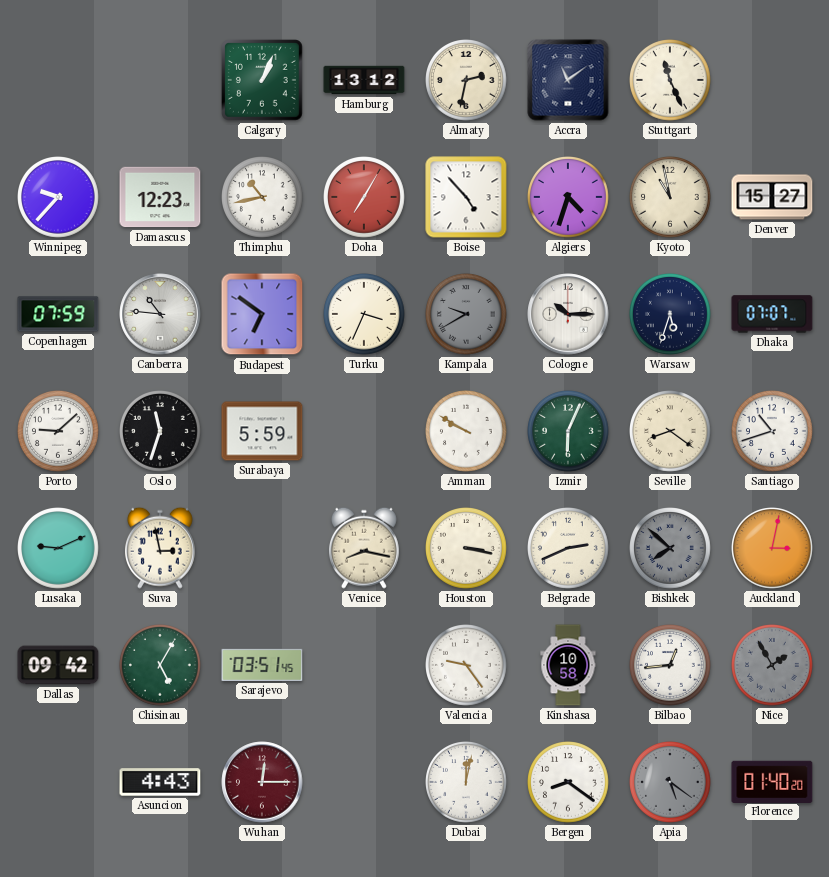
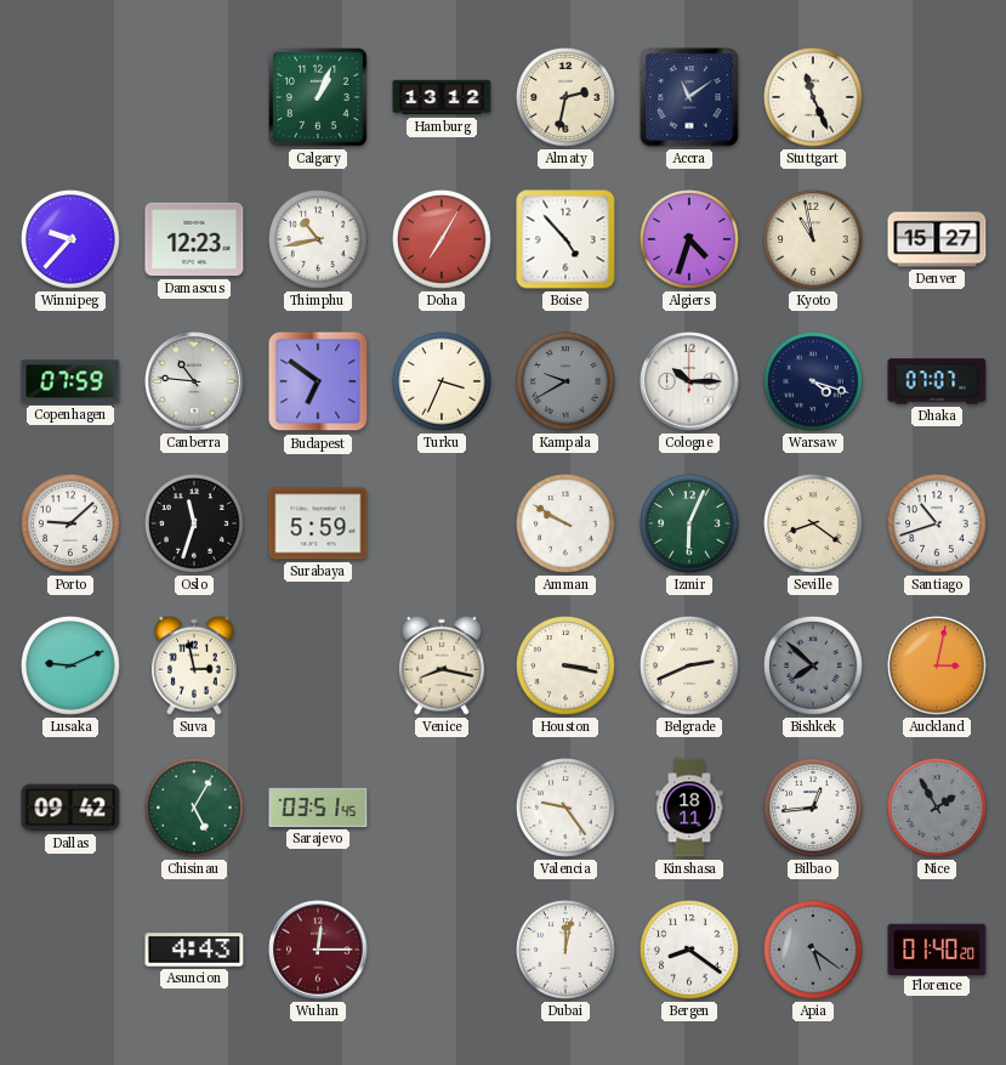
Warsaw: 5:33 -> 4:18 (814, 383)
Kinshasa: 10:58 -> 18:11 (689, 808)
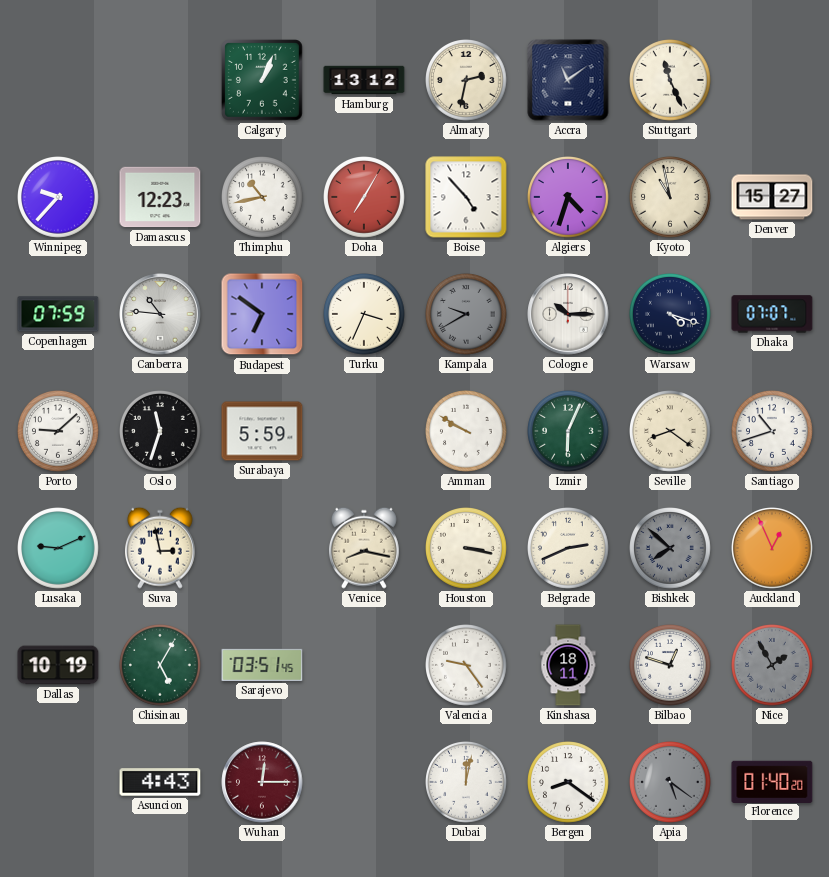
Auckland: 3:02 -> 12:56 (773, 549)
Dallas: 09:42 -> 10:19 (58, 665)
Bilbao: 12:44 -> 12:48 (671, 666)
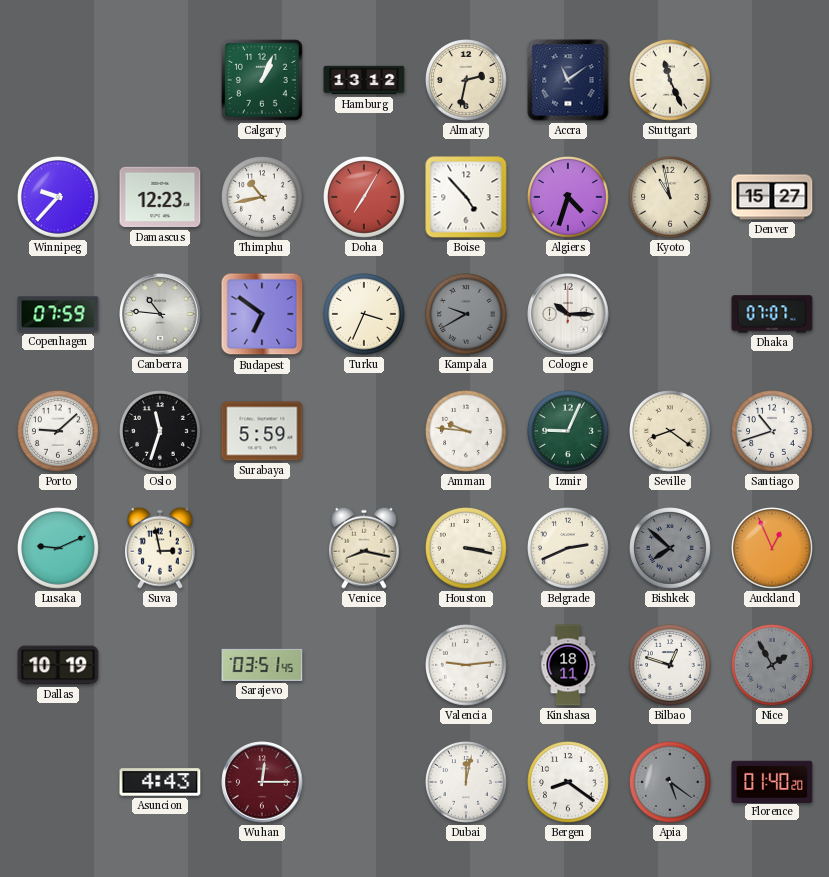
Warsaw: 4:18 -> none (671, 315)
Amman: 9:50 -> 9:46 (467, 432)
Izmir: 6:04 -> 9:04 (569, 432)
Chisinau: 5:05 -> none (161, 666)
Valencia: 9:24 -> 9:14 (467, 666)
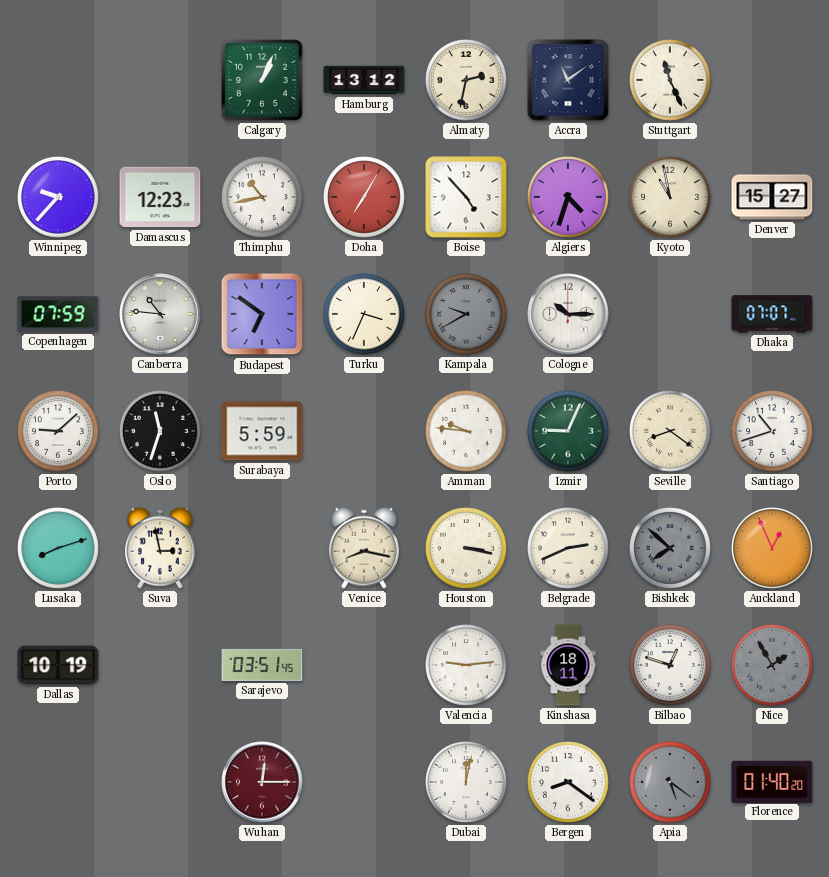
Lusaka: 9:11 -> 8:12 (59, 549)
Asuncion: 4:43 -> none (160, 782)
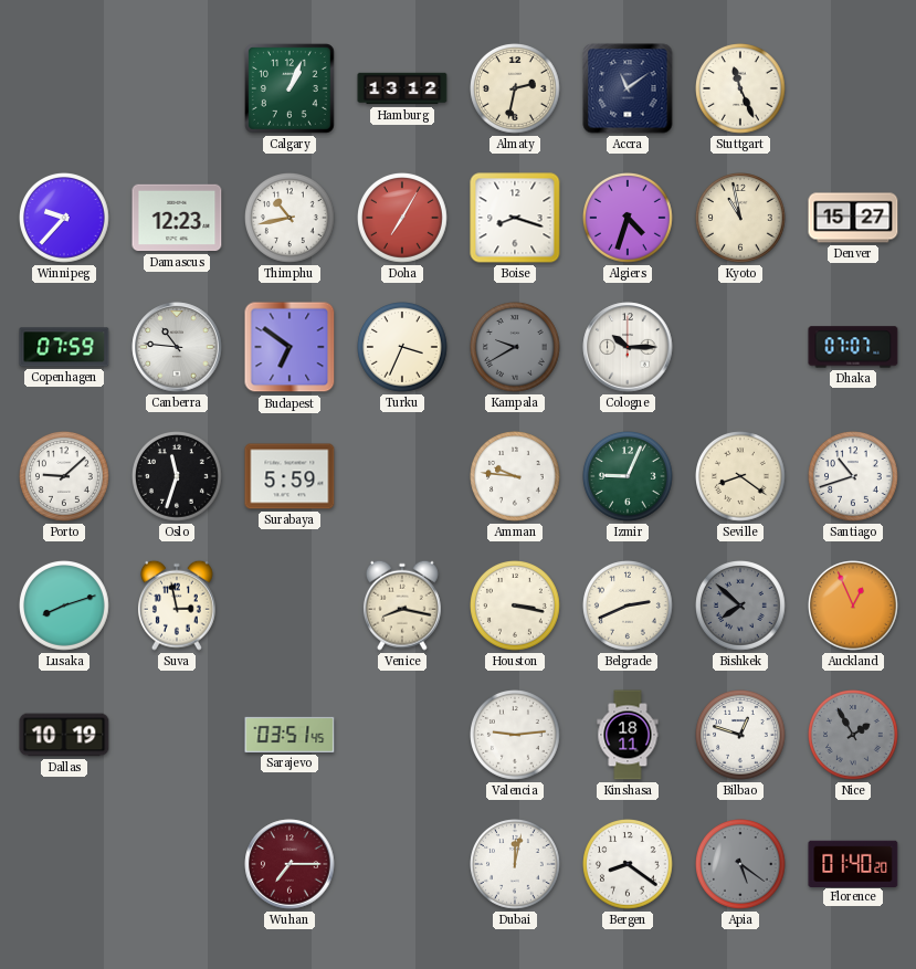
Boise: 4:53 -> 8:18 (515, 218)
Wuhan: 12:15 -> 7:15 (289, 864)
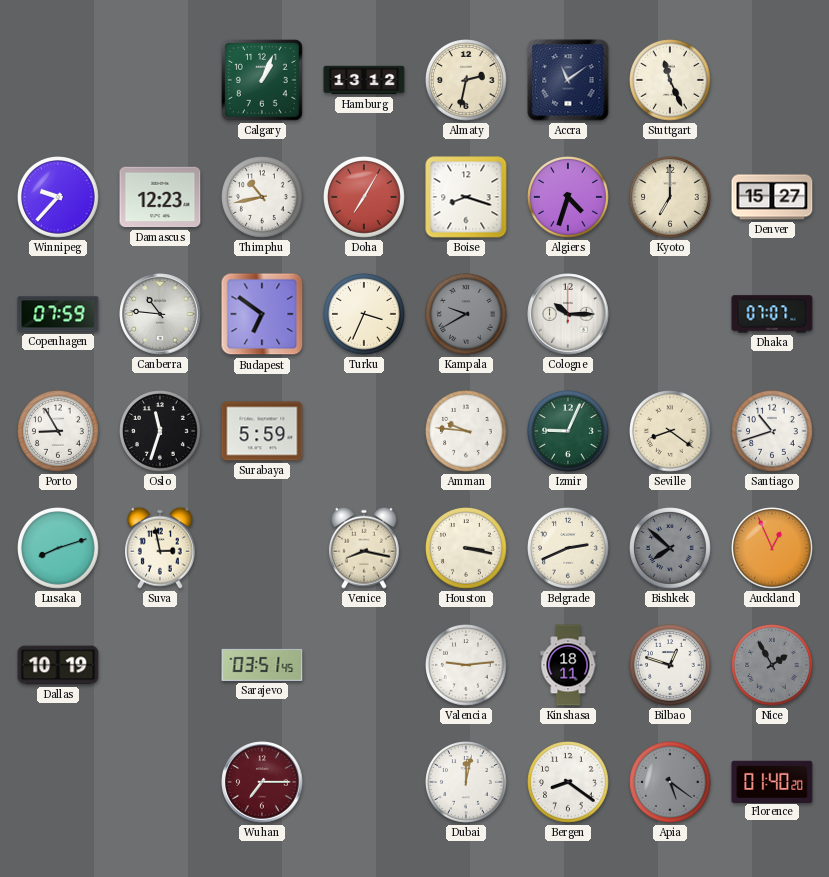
Kyoto: 10:58 -> 7:00 (671, 198)
Porto: 9:08 -> 8:55 (59, 432)
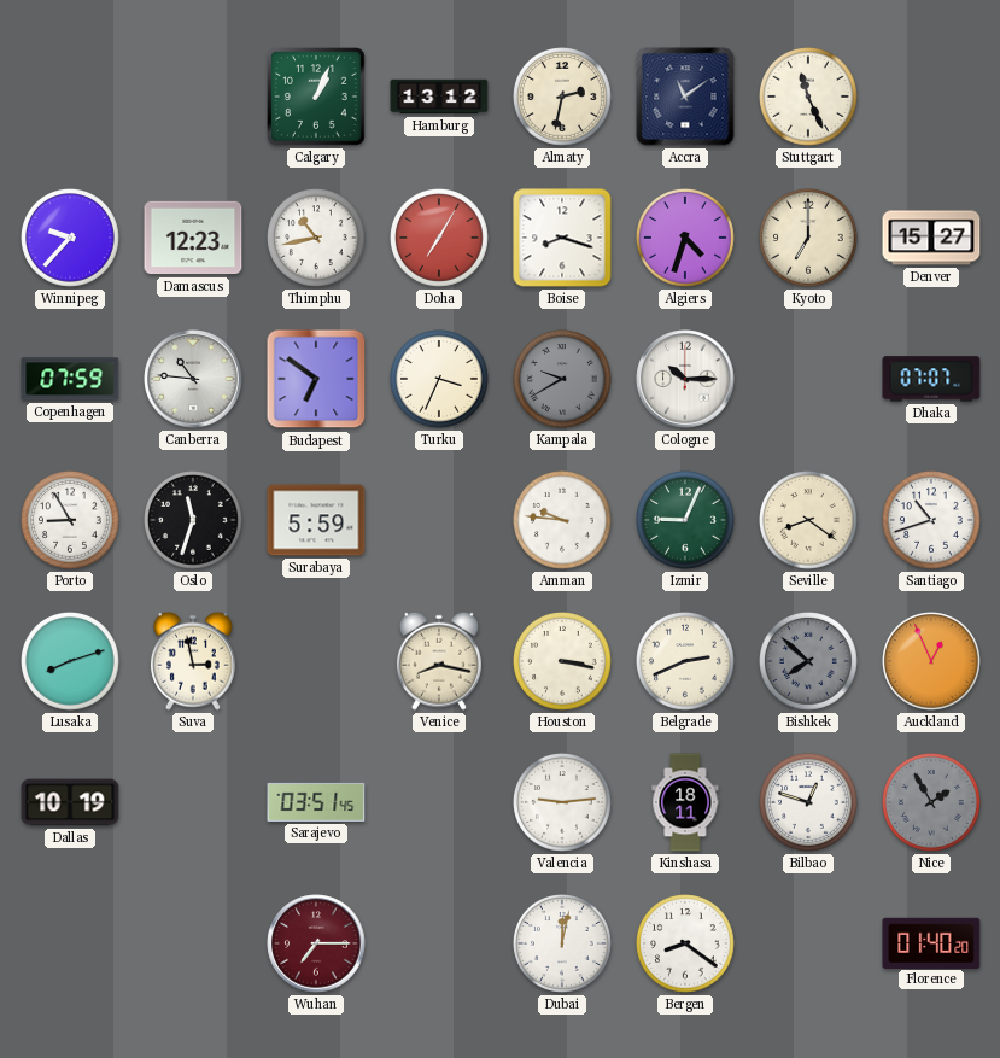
Apia: 5:21 -> none (671, 783)
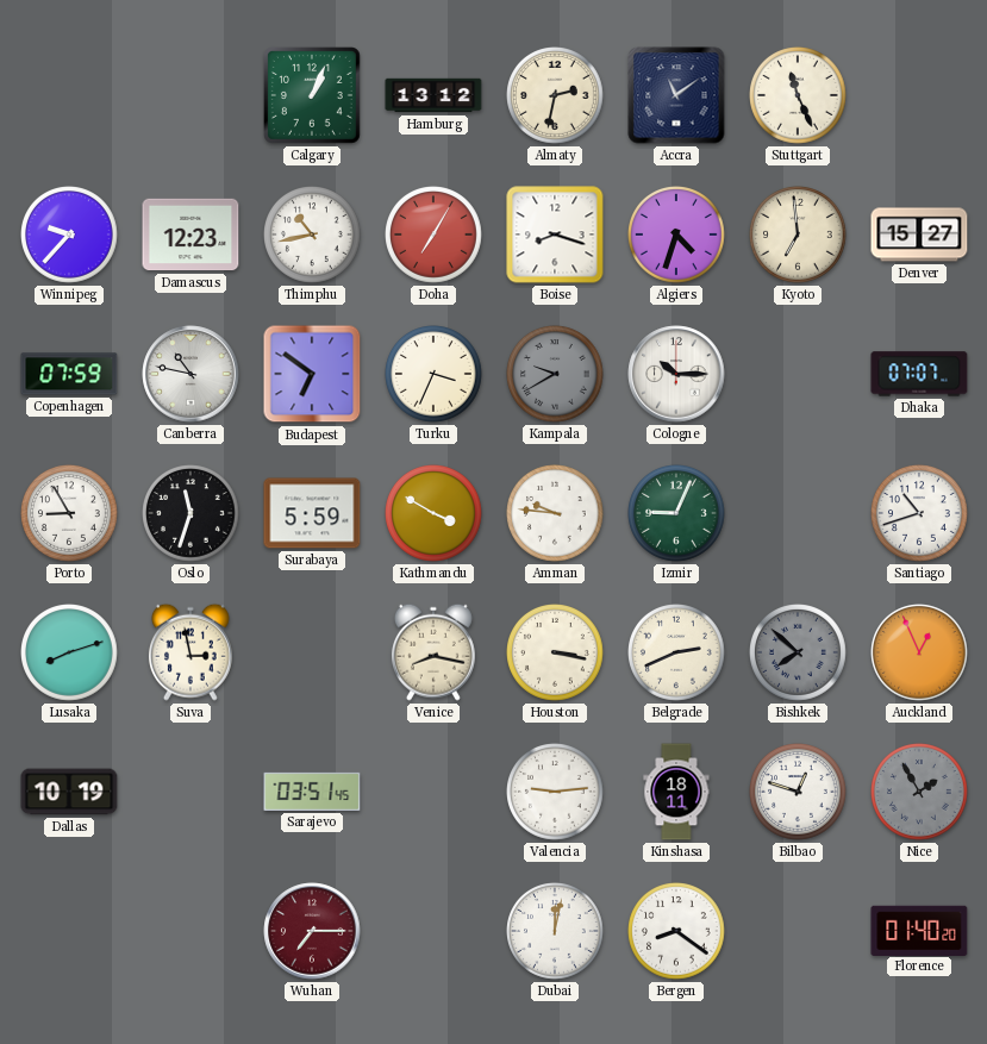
Kyoto: 7:00 -> 6:59 (799, 236)
Canberra: 10:46 -> 10:47 (190, 374)
Kathmandu: none -> 3:50 (435, 514)
Seville: 8:21 -> none (809, 521)
